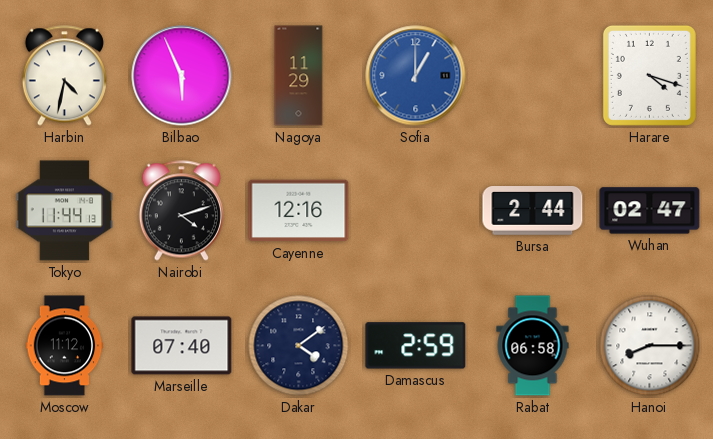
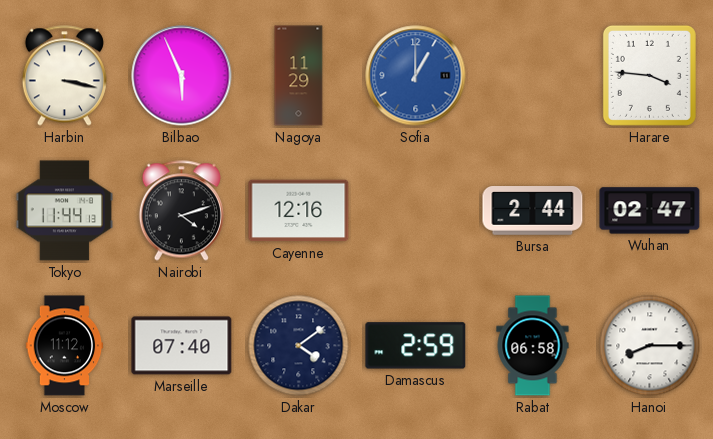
Harbin: 4:32 -> 3:17 (64, 76)
Harare: 4:18 -> 3:46 (649, 75)
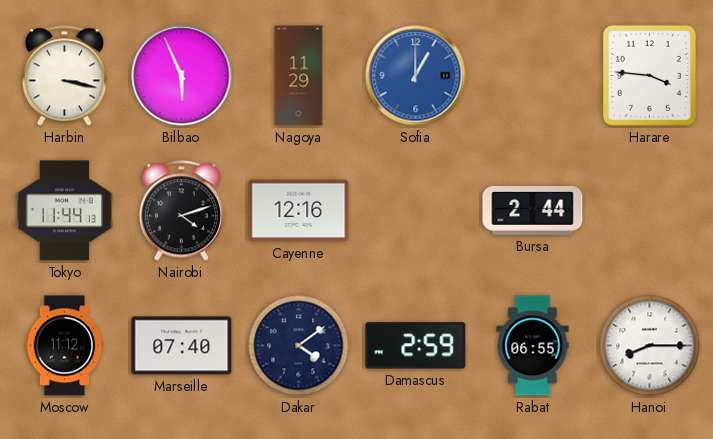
Wuhan: 02:47 -> none (650, 211)
Rabat: 06:58 -> 06:55 (533, 346)
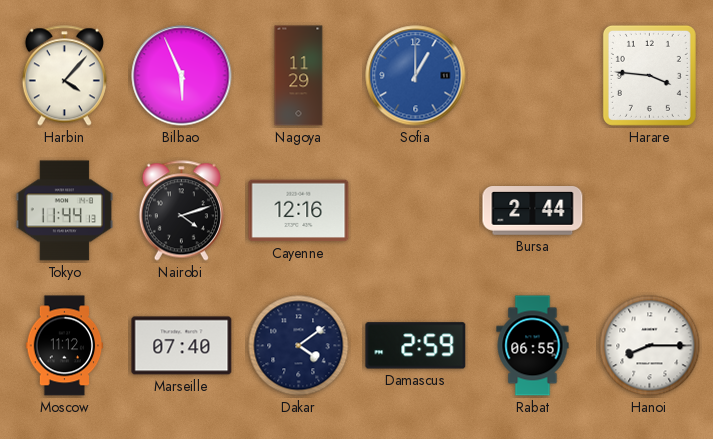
Harbin: 3:17 -> 4:07 (64, 76)
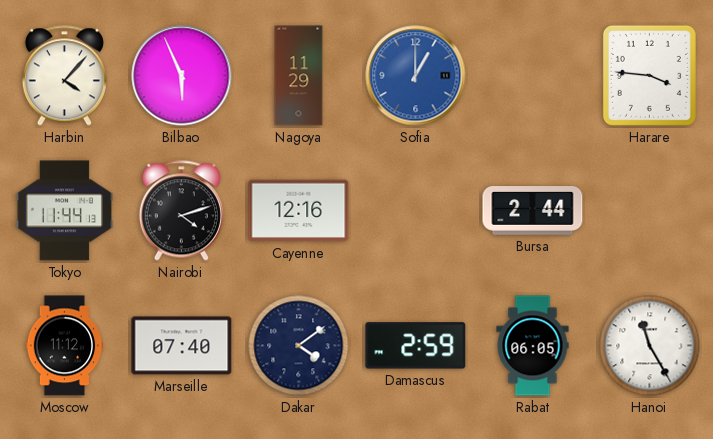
Rabat: 06:55 -> 06:05 (533, 346)
Hanoi: 8:15 -> 11:25 (650, 346)
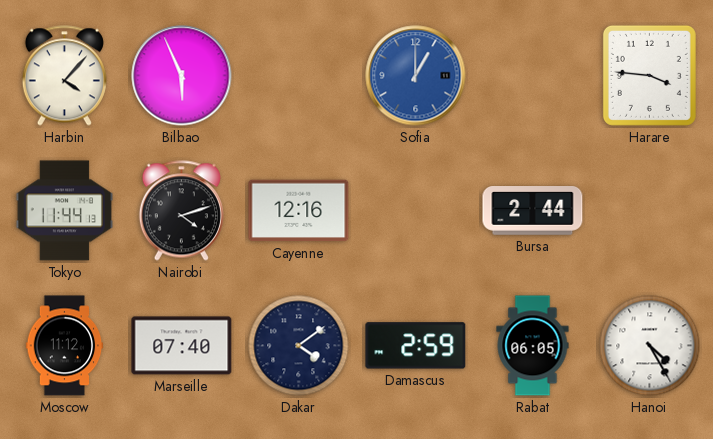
Nagoya: 11:29 -> none (299, 76)
Hanoi: 11:25 -> 4:25 (650, 346)
